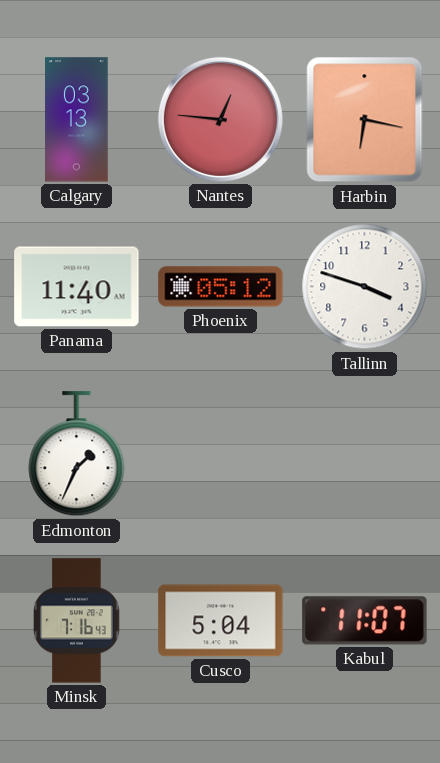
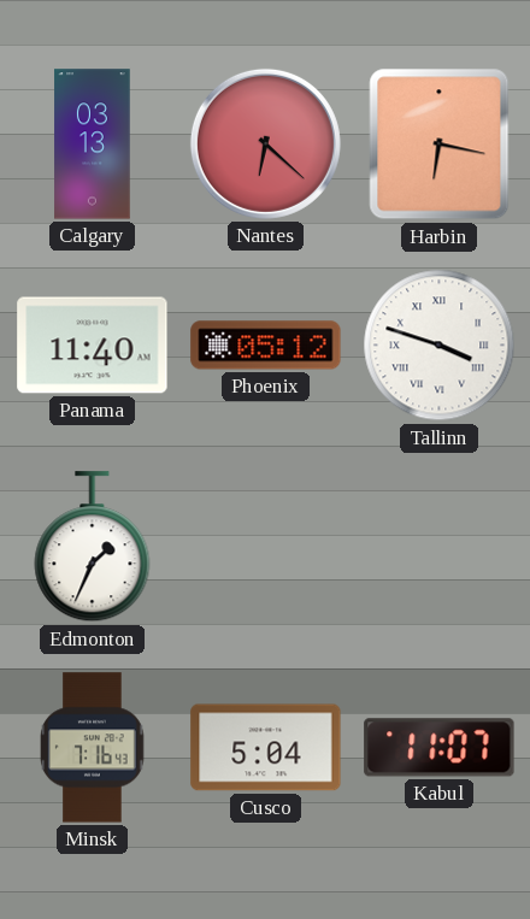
Nantes: 12:46 -> 6:22 (265, 143)
Tallinn numerals: Arabic -> Roman (440, 346)
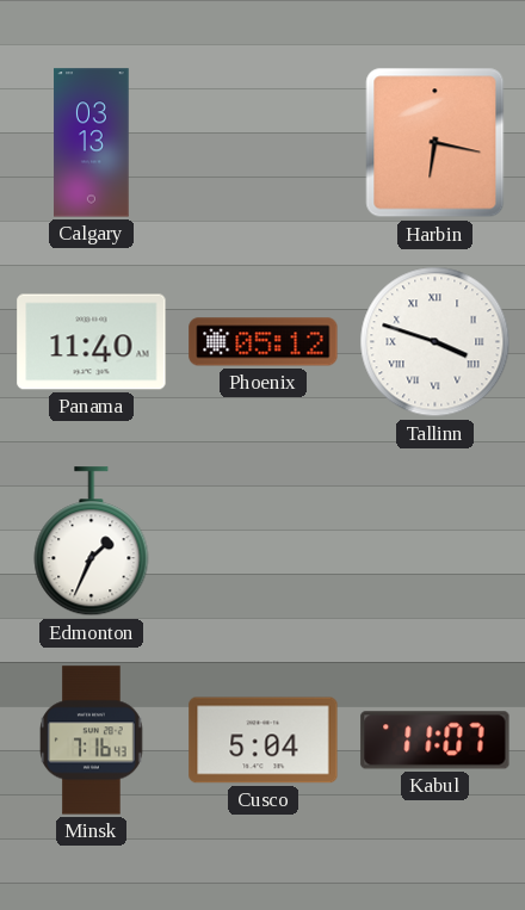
Nantes: 6:22 -> none (265, 143)
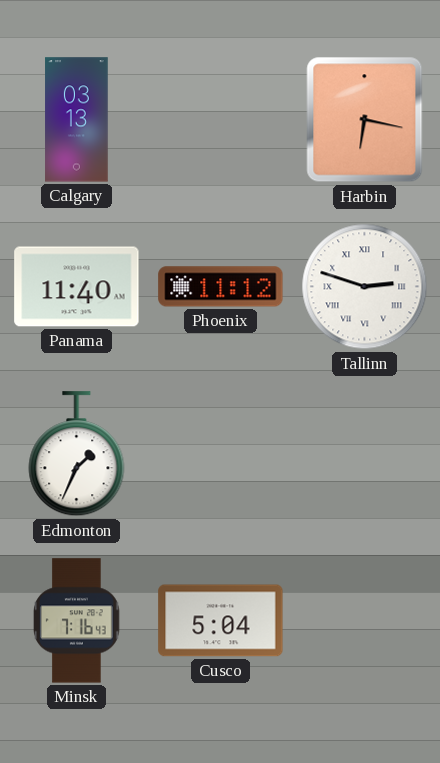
Phoenix: 05:12 -> 11:12 (221, 287)
Tallinn: 3:48 -> 2:48 (365, 287)
Kabul: 11:07 -> none (436, 741)
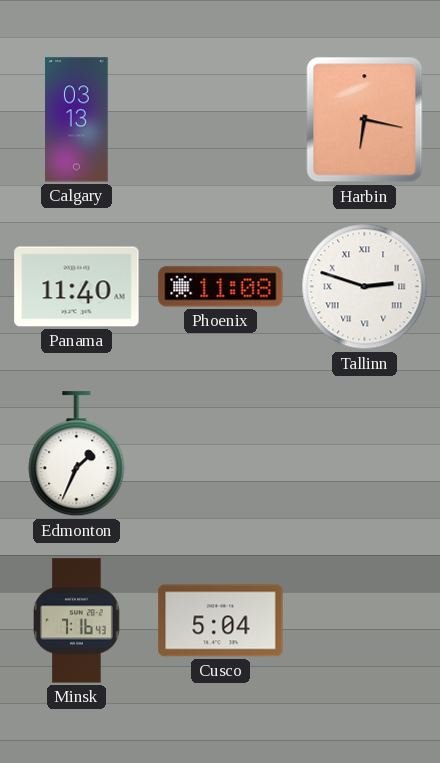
Phoenix: 11:12 -> 11:08 (221, 287)
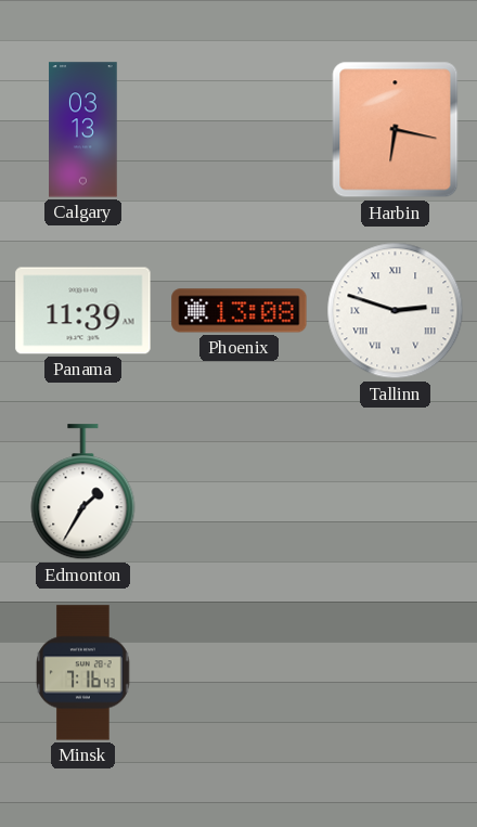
Panama: 11:40 -> 11:39 (83, 311)
Phoenix: 11:08 -> 13:08 (240, 311)
Edmonton: 1:34 -> 1:35 (83, 492)
Cusco: 5:04 -> none (221, 621)
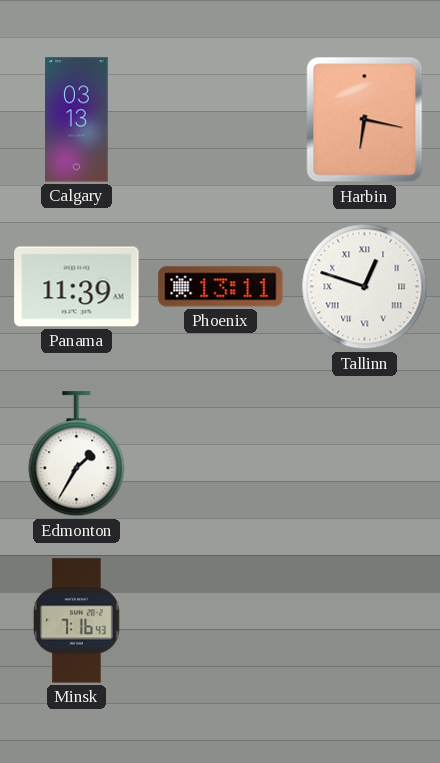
Phoenix: 13:08 -> 13:11 (221, 287)
Tallinn: 2:48 -> 12:48 (365, 287)
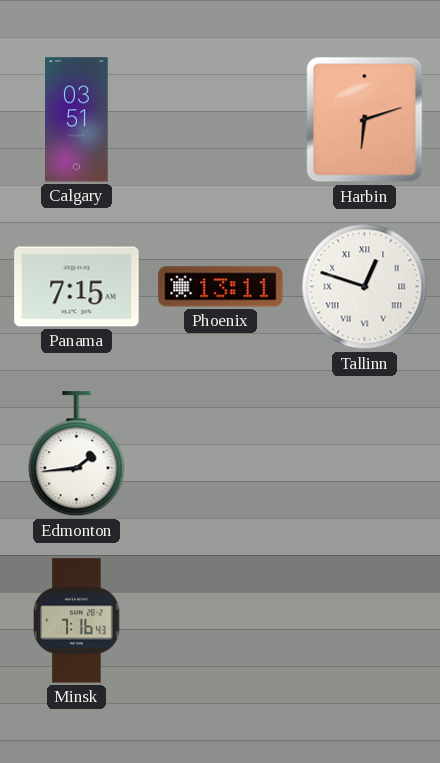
Calgary: 03:13 -> 03:51 (77, 120)
Harbin: 6:17 -> 6:12 (365, 120)
Panama: 11:39 -> 7:15 (77, 287)
Edmonton: 1:35 -> 1:44 (77, 454)
